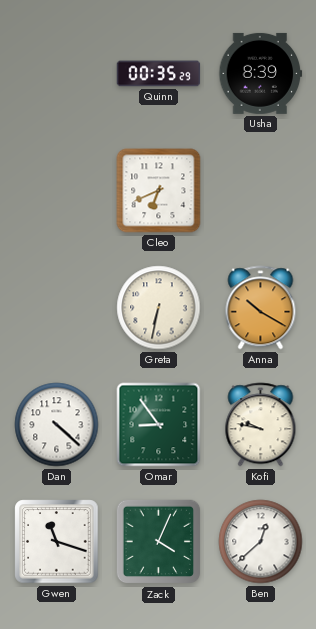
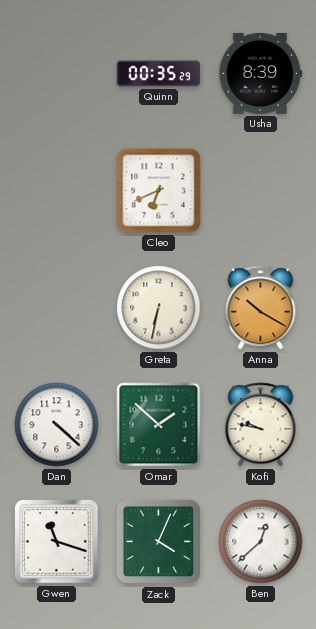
Omar: 8:54 -> 1:52 (159, 425)
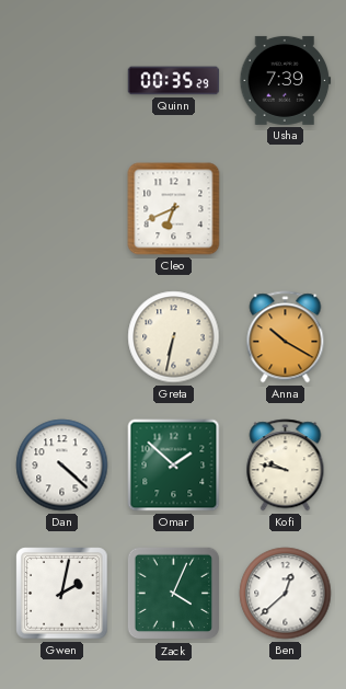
Usha: 8:39 -> 7:39 (286, 80)
Gwen: 11:18 -> 2:02 (62, 594)
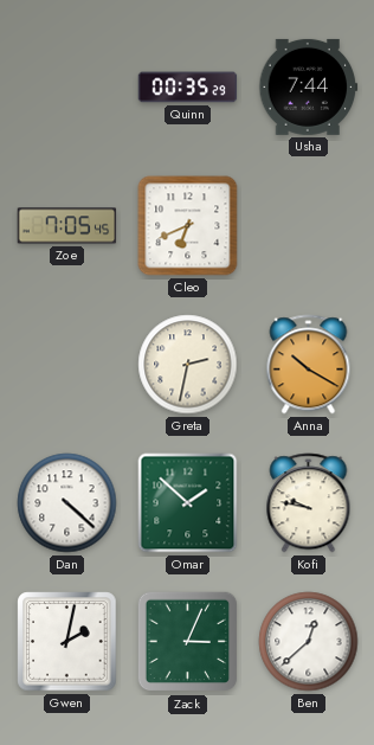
Usha: 7:39 -> 7:44 (309, 86)
Zoe: none -> 7:05 (67, 226)
Greta: 6:32 -> 2:32 (188, 365)
Zack: 4:04 -> 3:04 (188, 642)
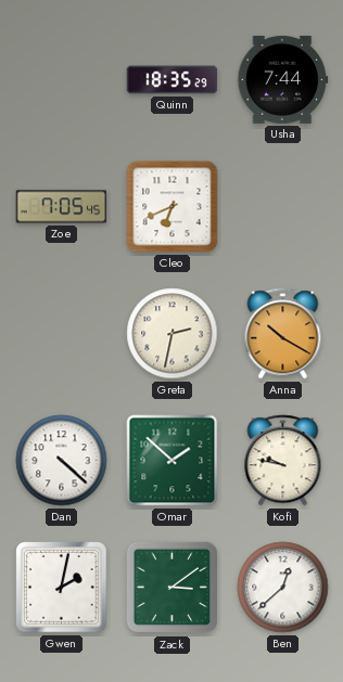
Quinn: 00:35 -> 18:35 (173, 80)
Zack: 3:04 -> 3:09 (173, 588)
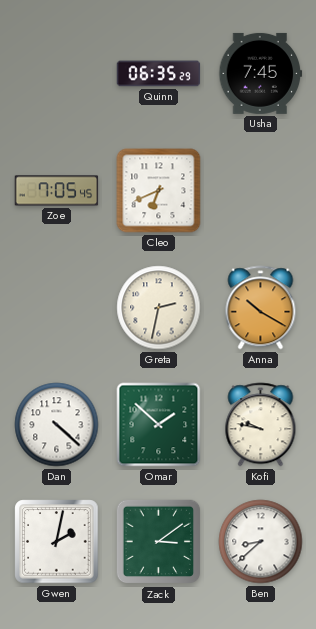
Quinn: 18:35 -> 06:35 (159, 74)
Usha: 7:44 -> 7:45 (261, 73)
Ben: 12:38 -> 8:38 (261, 542)
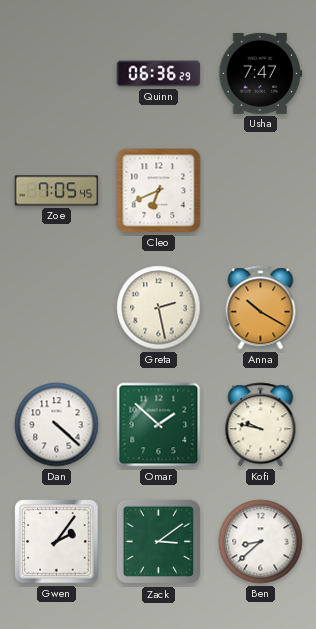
Quinn: 06:35 -> 06:36 (159, 74)
Usha: 7:45 -> 7:47 (261, 73)
Greta: 2:32 -> 2:28 (159, 308)
Gwen: 2:02 -> 2:06 (57, 542)
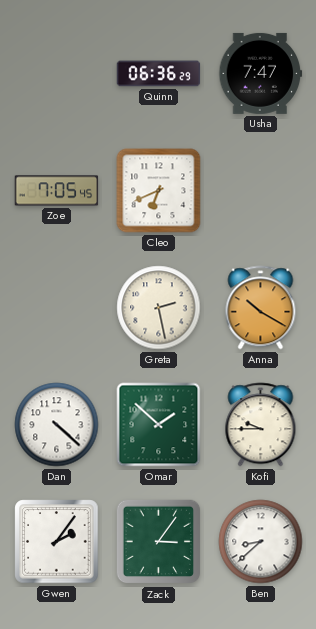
Kofi: 9:47 -> 9:45 (261, 425)
Zack: 3:09 -> 3:06 (159, 542)
